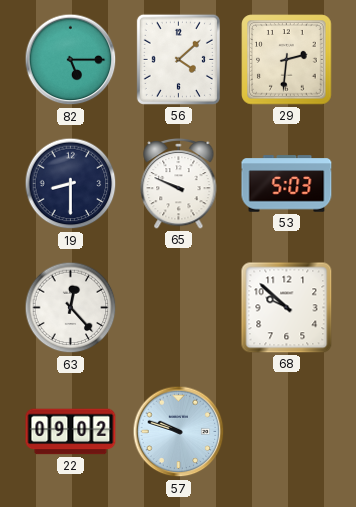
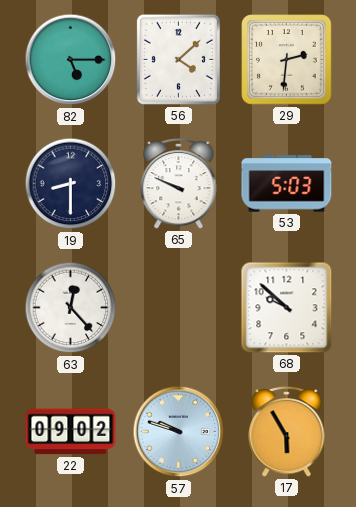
17: none -> 5:55 (287, 431)
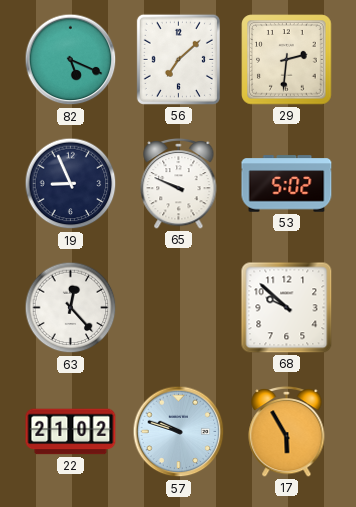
82: 5:15 -> 5:19 (71, 60)
56: 4:08 -> 7:08 (178, 59)
19: 8:30 -> 8:56 (71, 184)
53: 5:03 -> 5:02 (287, 184)
22: 09:02 -> 21:02 (71, 432)
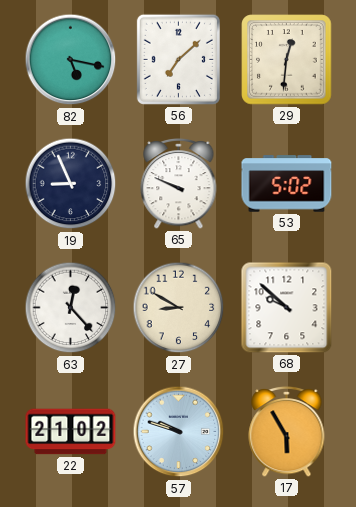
82: 5:19 -> 5:17 (71, 60)
29: 2:31 -> 12:31 (287, 60)
27: none -> 8:50 (179, 308)
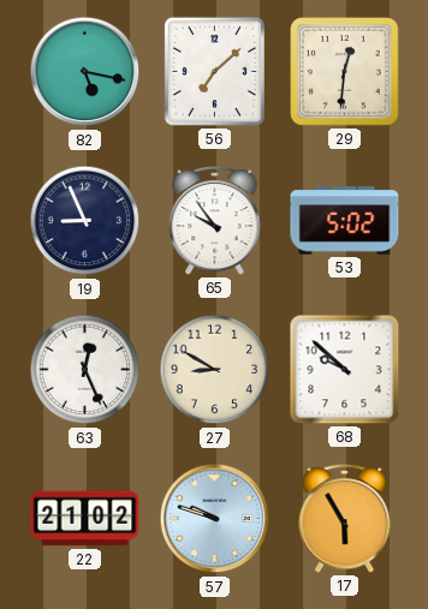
65: 9:49 -> 9:54 (215, 220)
63: 12:23 -> 12:26 (85, 370)
